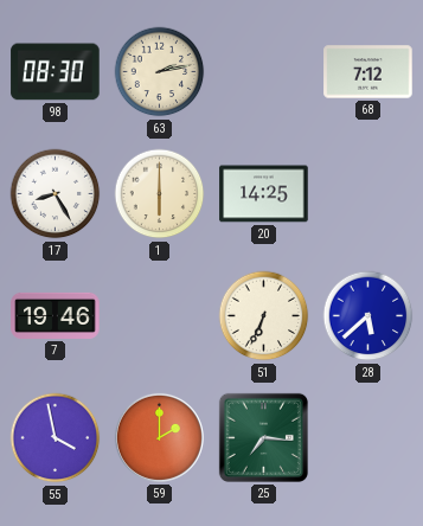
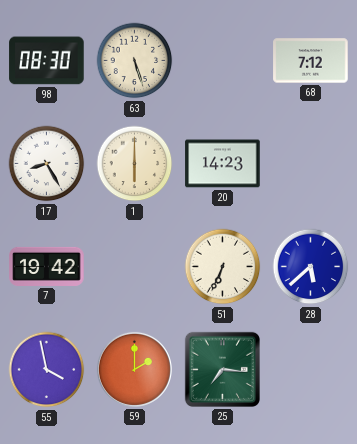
63: 2:13 -> 5:27 (135, 61)
20: 14:25 -> 14:23 (223, 164)
7: 19:46 -> 19:42 (47, 266)
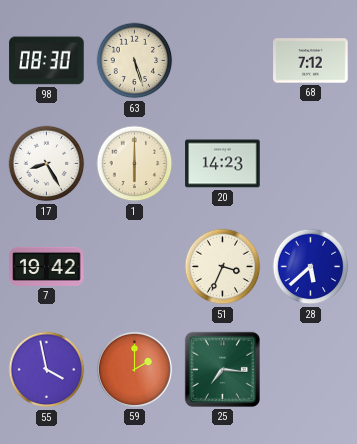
51: 6:34 -> 3:34 (223, 267)
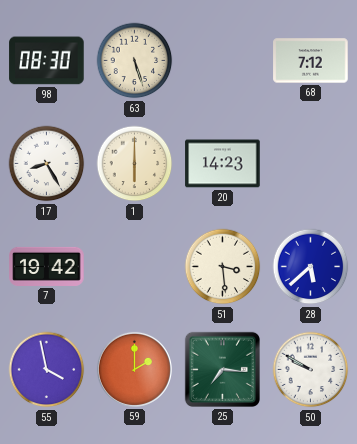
51: 3:34 -> 3:29 (223, 267)
50: none -> 9:50 (311, 370)
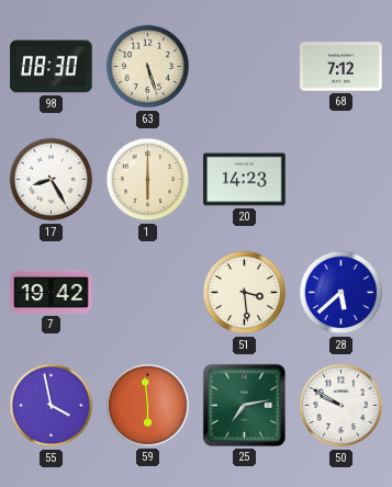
59: 2:00 -> 5:59 (147, 405)
25: 7:16 -> 7:13 (244, 405)
